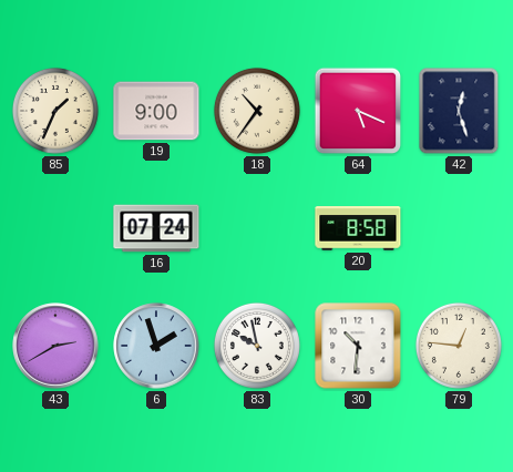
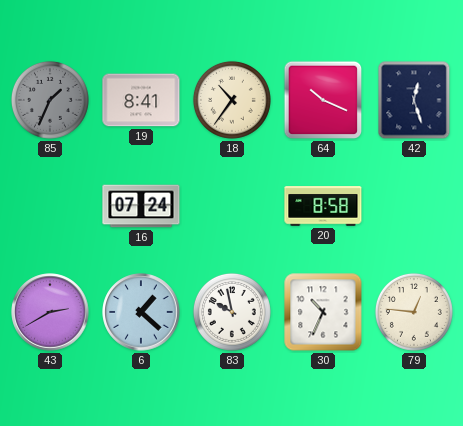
85 dial: cream -> grey (50, 100)
19: 9:00 -> 8:41 (141, 100)
64: 5:19 -> 10:19 (323, 100)
6: 1:57 -> 1:22 (141, 312)
30: 10:31 -> 10:34 (323, 312)
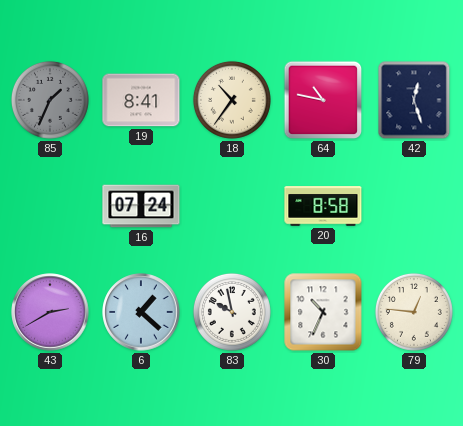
64: 10:19 -> 10:47 (323, 100)
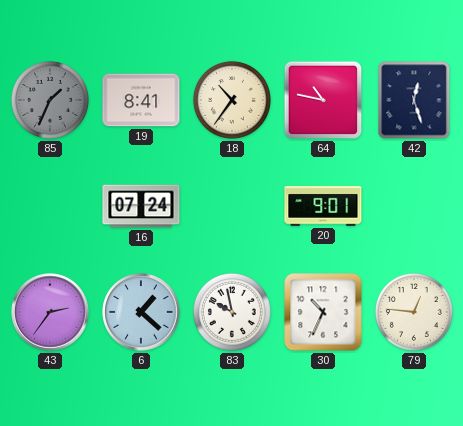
20: 8:58 -> 9:01 (323, 206)
43: 2:40 -> 2:36 (50, 312)
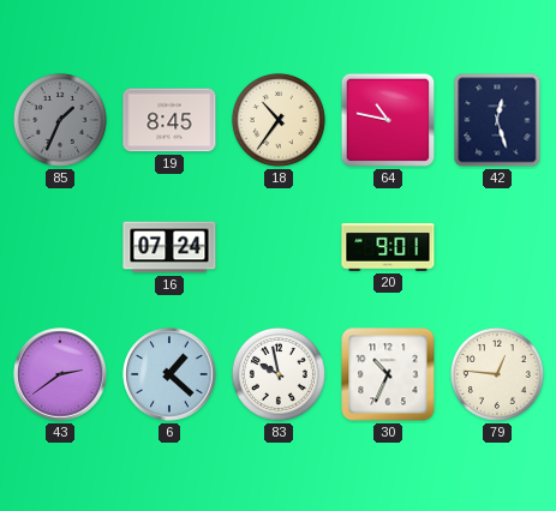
19: 8:41 -> 8:45 (169, 120)
43: 2:36 -> 2:39 (60, 374)
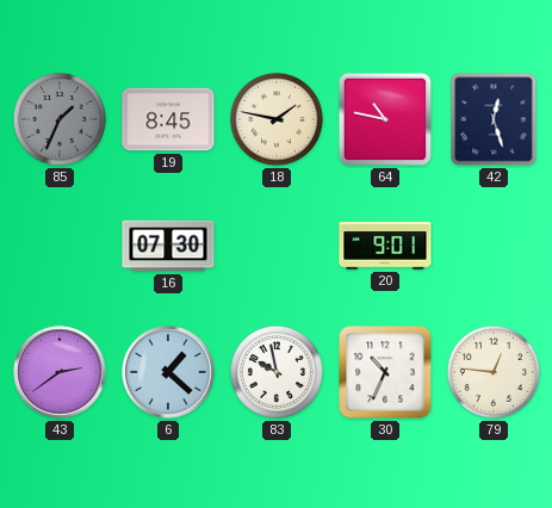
18: 10:36 -> 1:47 (277, 119)
16: 07:24 -> 07:30 (168, 246)
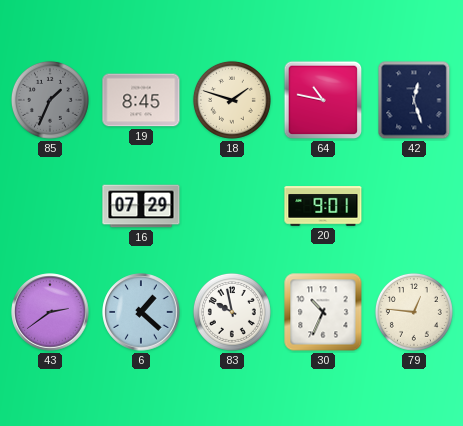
18: 1:47 -> 1:48 (232, 100)
16: 07:30 -> 07:29 (141, 206)
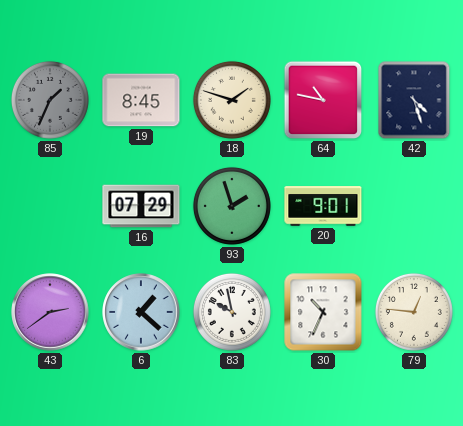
42: 12:27 -> 4:27 (414, 100)
93: none -> 1:57 (232, 206)
